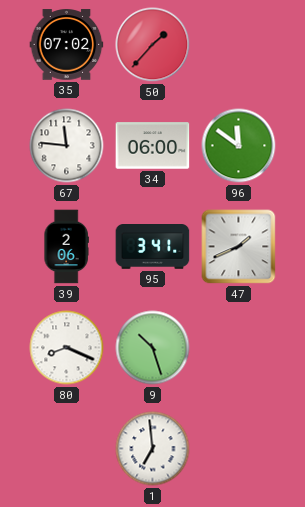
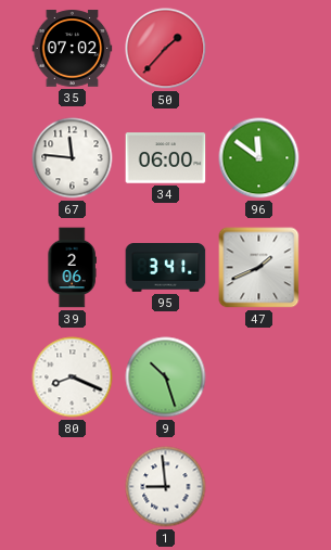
1: 6:59 -> 8:59 (166, 487)
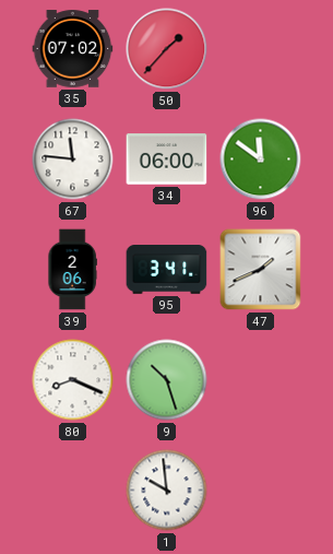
1: 8:59 -> 9:59 (167, 491)
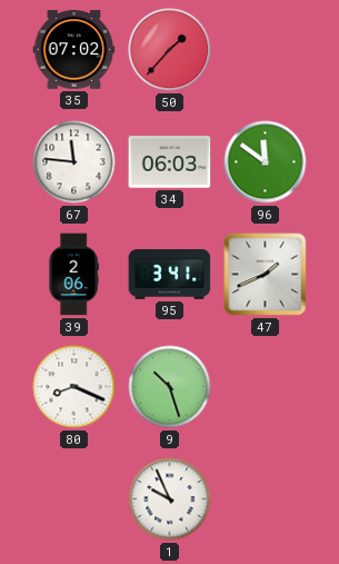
34: 06:00 -> 06:03 (170, 162)
1: 9:59 -> 9:56 (170, 499)
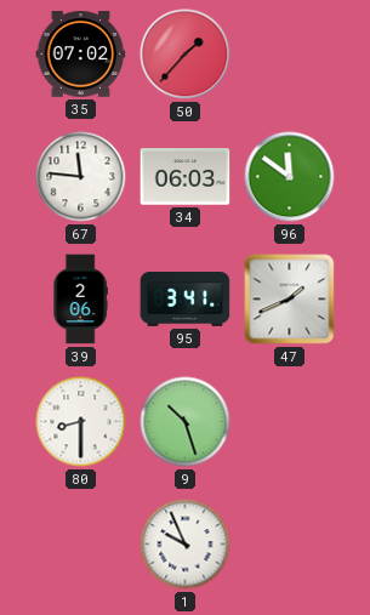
80: 8:19 -> 8:30 (81, 422)
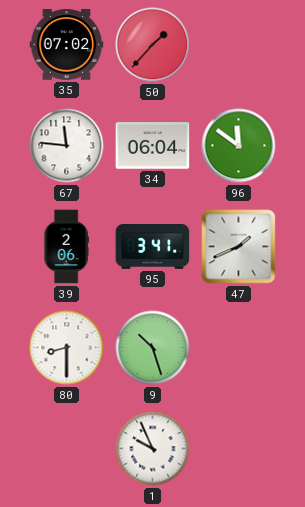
34: 06:03 -> 06:04 (153, 146)
